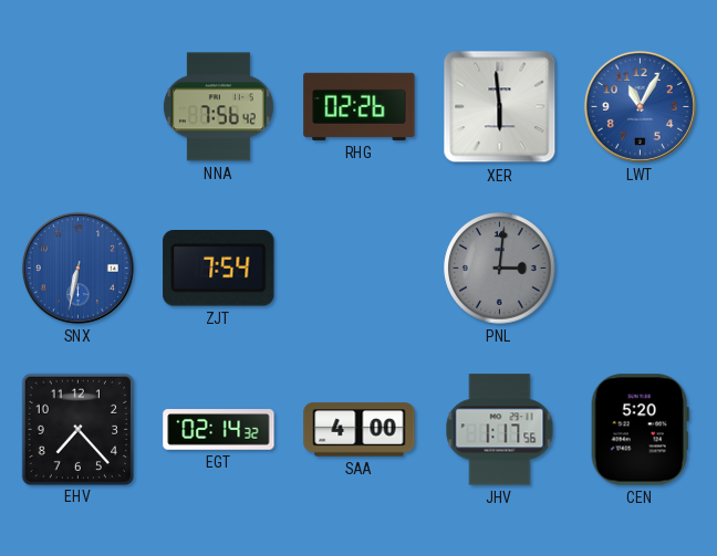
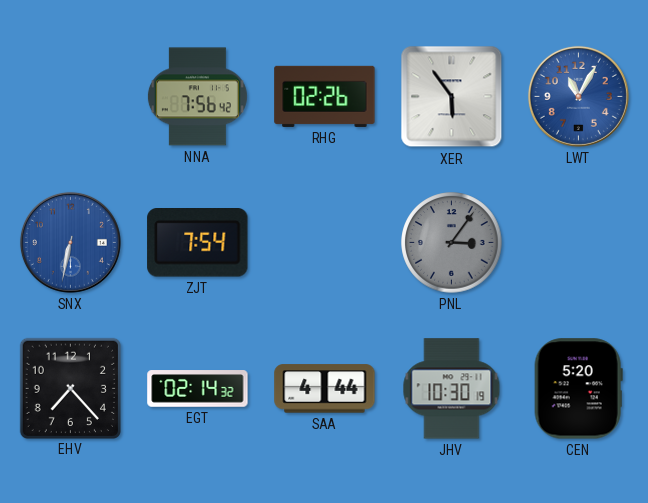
XER: 5:59 -> 5:54 (452, 97)
PNL: 3:01 -> 3:06 (452, 243)
SAA: 4:00 -> 4:44 (325, 389)
JHV: 1:17 -> 10:30 (452, 389)
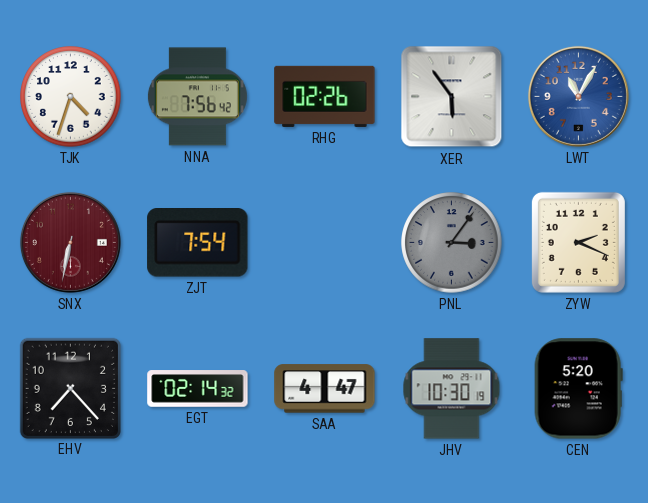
TJK: none -> 4:33 (71, 97)
SNX dial: blue -> burgundy (70, 242)
ZYW: none -> 2:19 (578, 242)
SAA: 4:44 -> 4:47 (325, 389)
